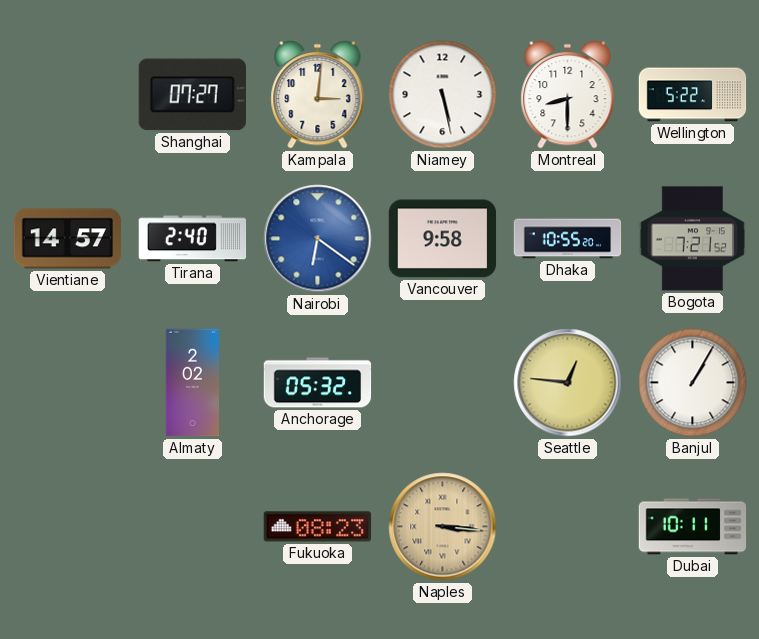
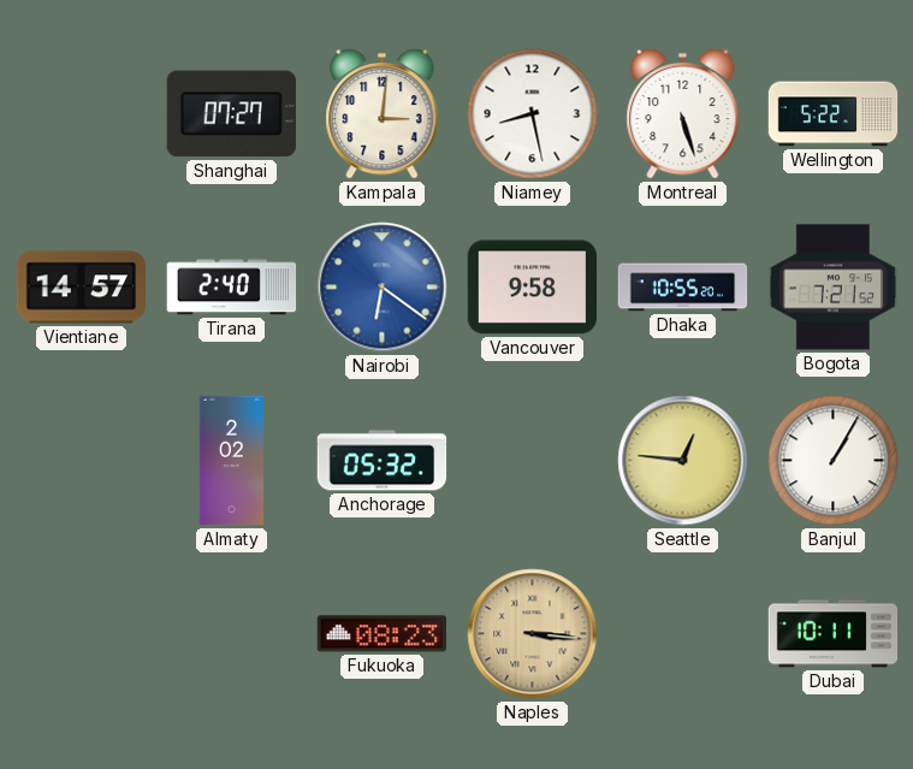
Niamey: 5:28 -> 8:28 (533, 114)
Montreal: 8:30 -> 5:27 (683, 113)
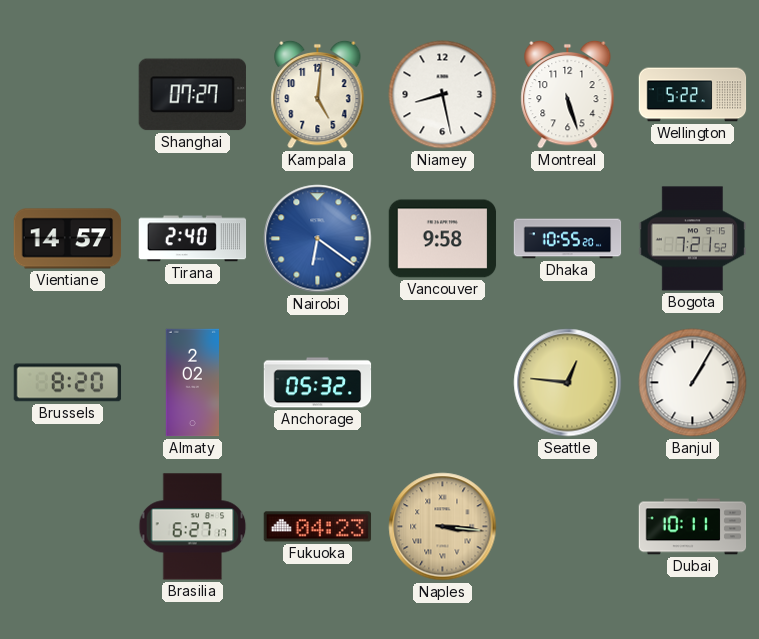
Kampala: 3:01 -> 5:01 (318, 94)
Brussels: none -> 8:20 (68, 383)
Brasilia: none -> 6:27 (193, 527)
Fukuoka: 08:23 -> 04:23 (318, 527)
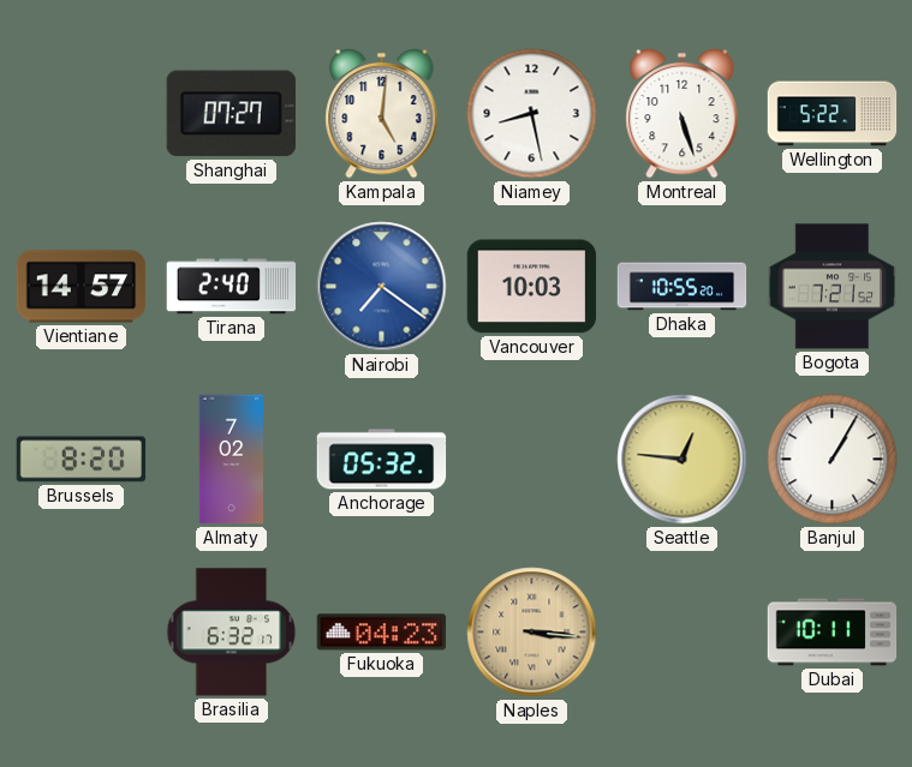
Nairobi: 6:21 -> 7:21 (382, 287)
Vancouver: 9:58 -> 10:03 (532, 287)
Almaty: 2:02 -> 7:02 (232, 460)
Brasilia: 6:27 -> 6:32 (232, 633)
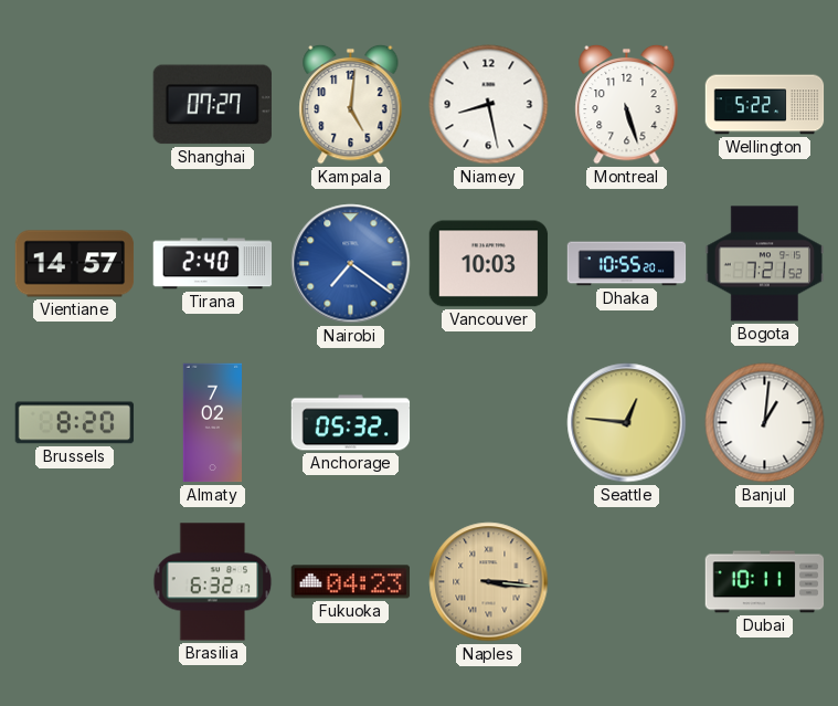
Banjul: 1:05 -> 1:01 (765, 423)
